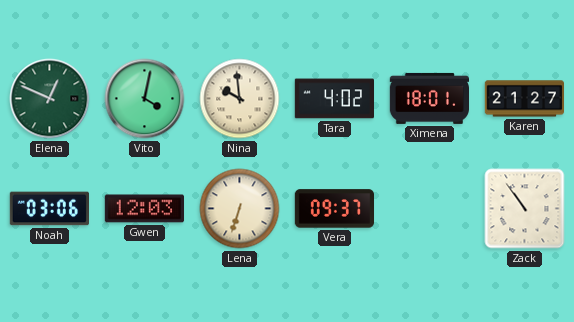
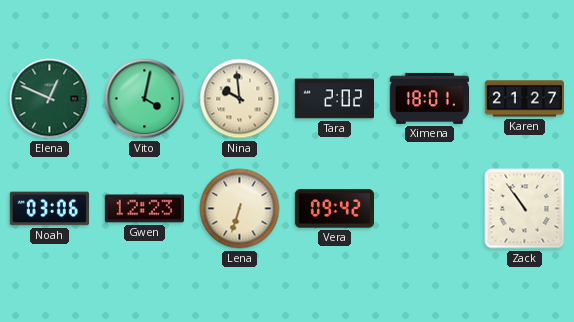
Tara: 4:02 -> 2:02 (334, 99)
Gwen: 12:03 -> 12:23 (144, 209)
Vera: 09:37 -> 09:42 (334, 209)
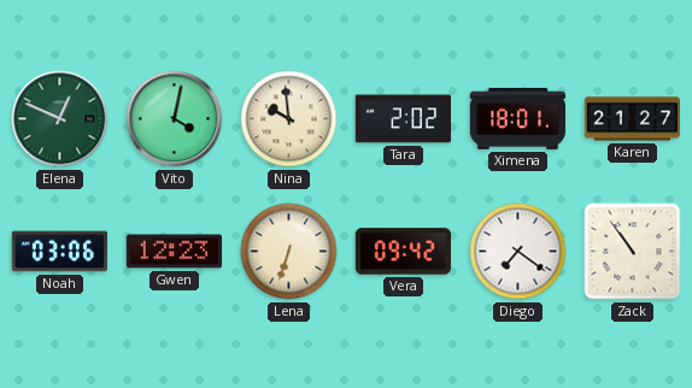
Diego: none -> 7:21 (518, 252)
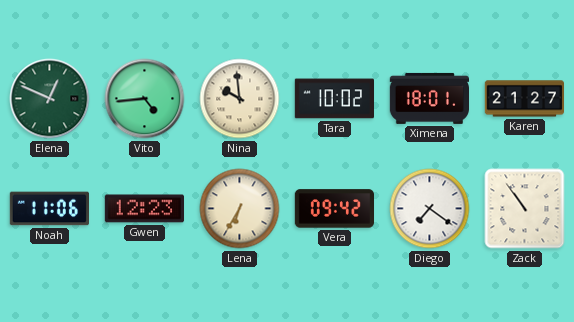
Vito: 4:02 -> 4:44 (145, 99)
Tara: 2:02 -> 10:02 (334, 99)
Noah: 03:06 -> 11:06 (49, 209)
Lena: 6:33 -> 6:35 (240, 209)
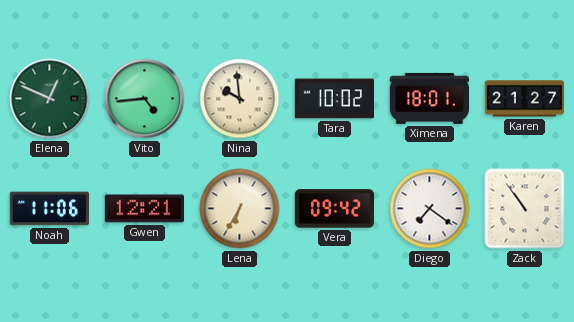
Gwen: 12:23 -> 12:21 (144, 209)
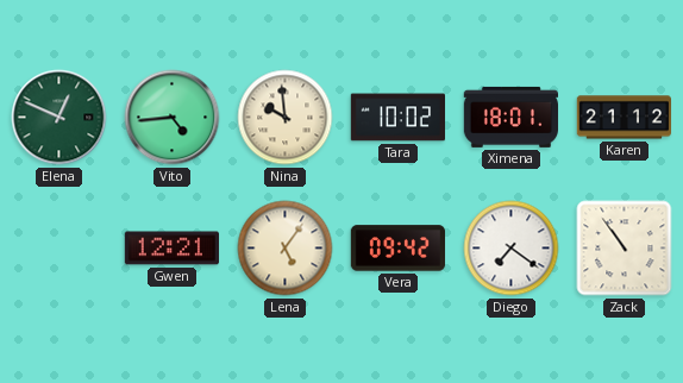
Karen: 21:27 -> 21:12 (624, 118)
Noah: 11:06 -> none (49, 209)
Lena: 6:35 -> 5:06 (286, 249)
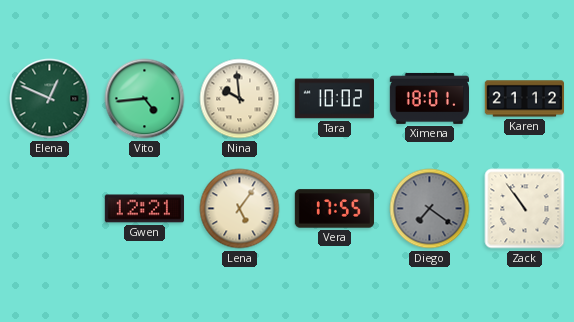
Vera: 09:42 -> 17:55 (334, 209)
Diego dial: white -> grey (430, 209)
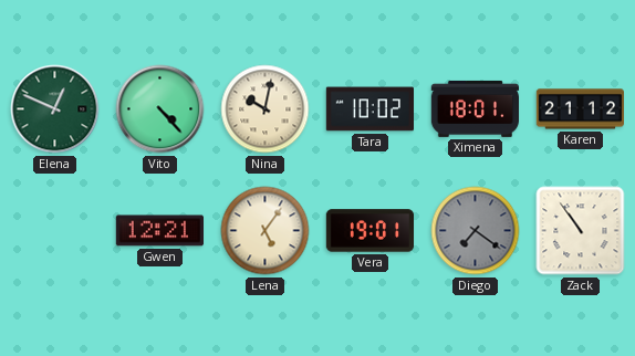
Vito: 4:44 -> 4:23 (160, 109)
Nina: 9:59 -> 10:02 (266, 109)
Vera: 17:55 -> 19:01 (369, 231)
